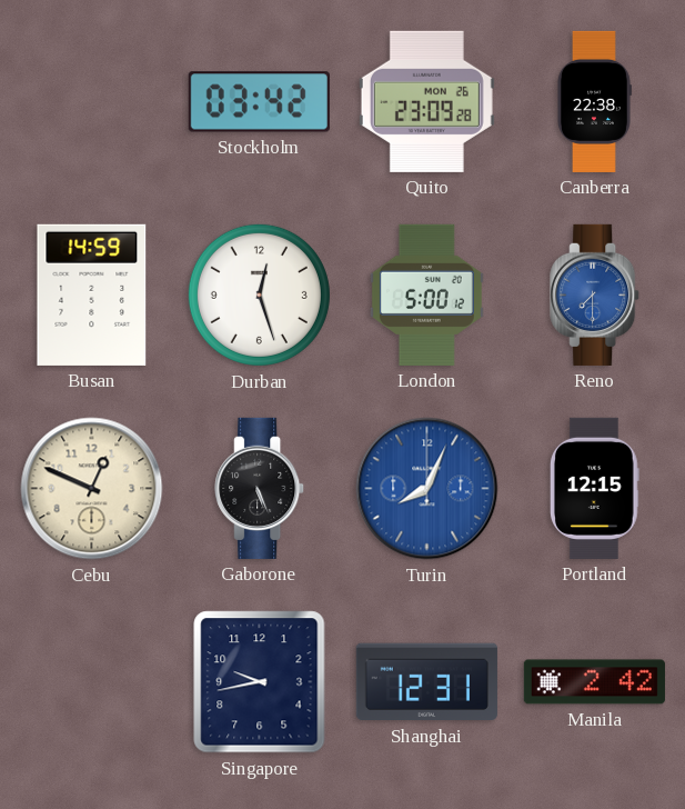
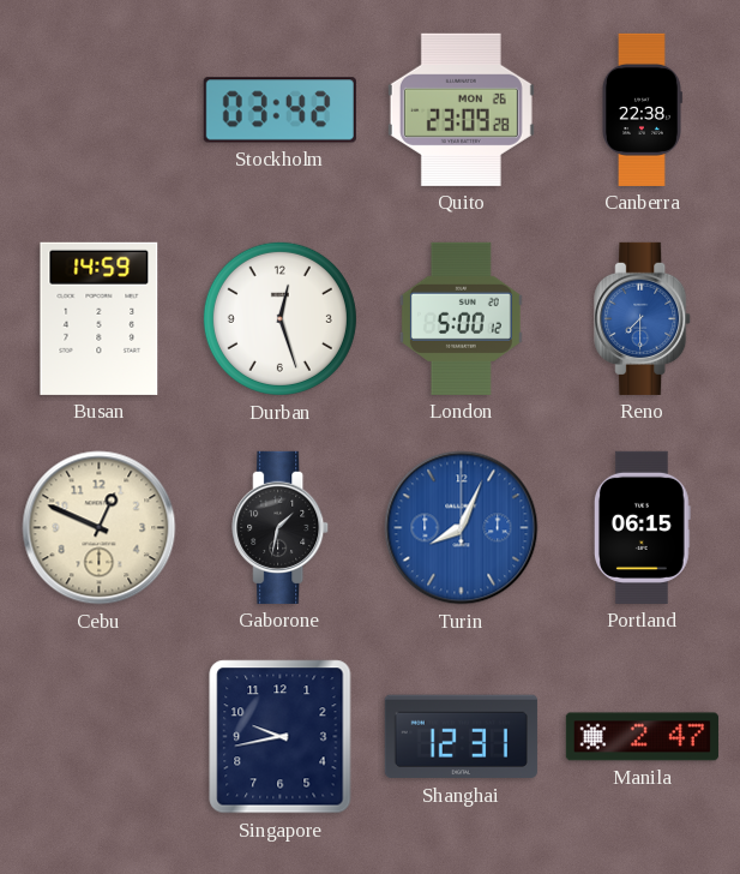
Gaborone: 5:26 -> 1:32 (281, 527)
Portland: 12:15 -> 06:15 (643, 527)
Manila: 2:42 -> 2:47 (642, 737)
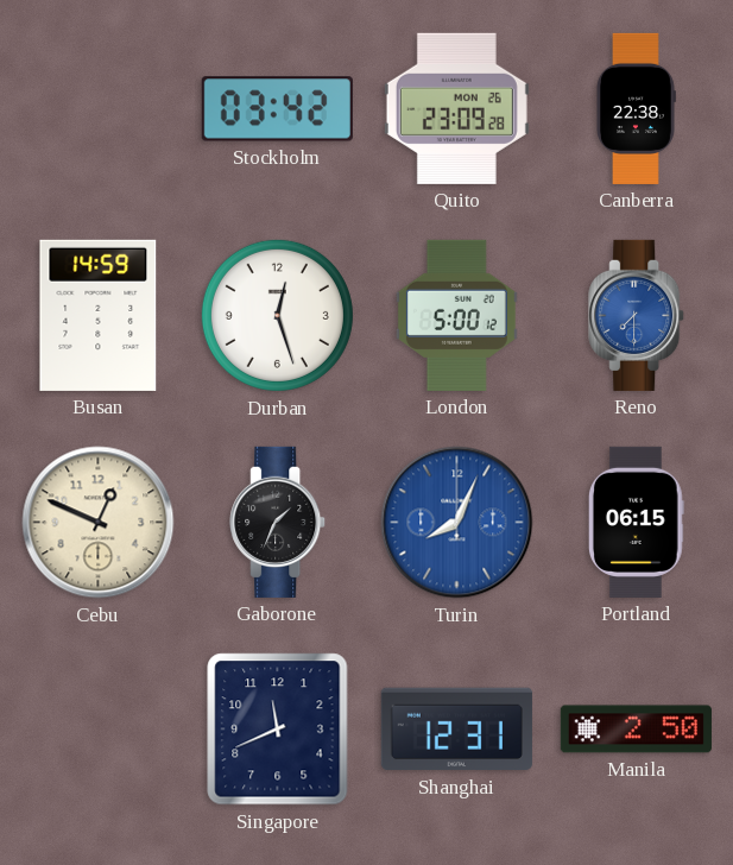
Gaborone: 1:32 -> 1:34 (278, 522)
Singapore: 9:43 -> 11:41 (278, 730)
Manila: 2:47 -> 2:50 (636, 730)
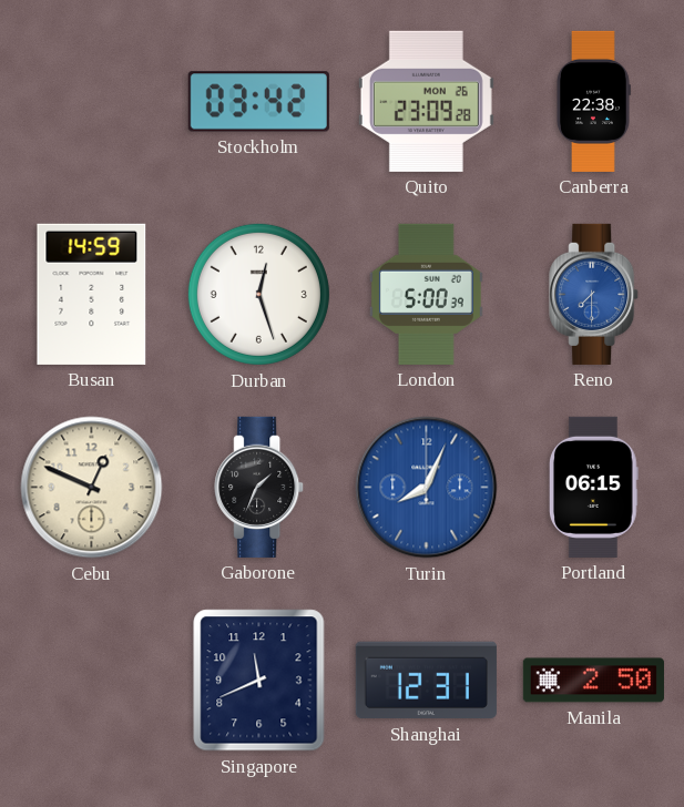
London: 5:00:12 -> 5:00:39 (426, 294)
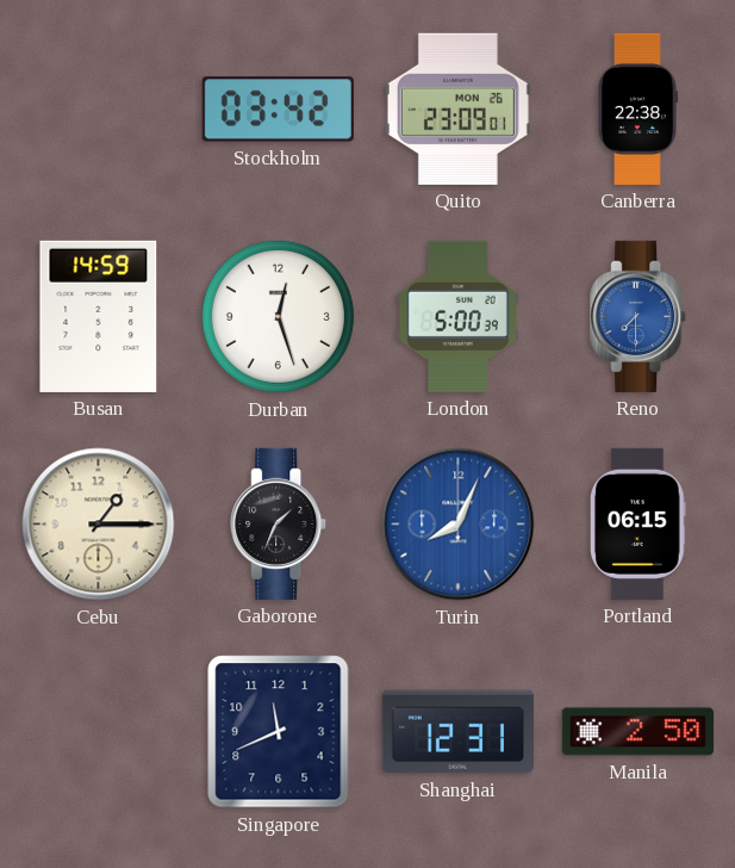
Quito: 23:09:28 -> 23:09:01 (457, 108)
Cebu: 12:49 -> 1:15 (99, 525)
